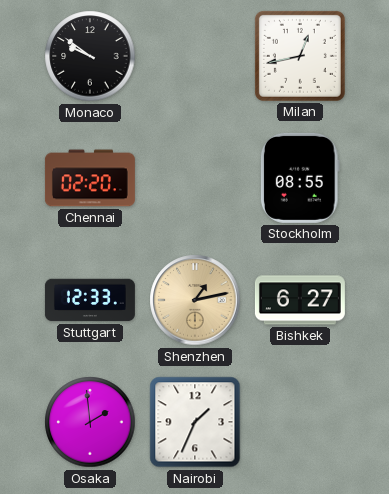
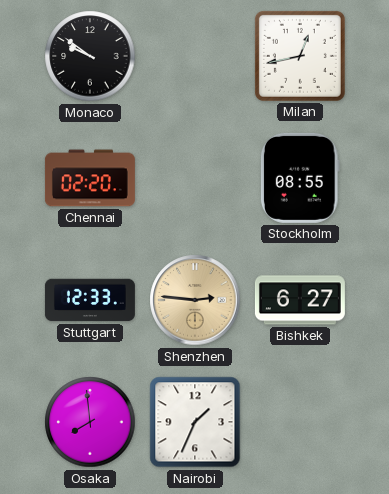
Shenzhen: 1:13 -> 2:46 (195, 300)
Osaka: 1:59 -> 7:59 (90, 422)
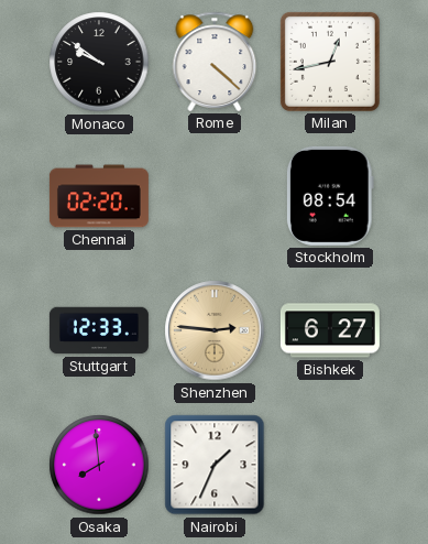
Rome: none -> 4:22 (215, 62)
Stockholm: 08:55 -> 08:54 (330, 196)
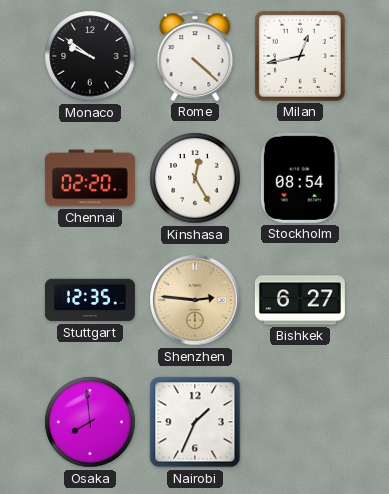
Kinshasa: none -> 12:25 (195, 178)
Stuttgart: 12:33 -> 12:35 (90, 300)
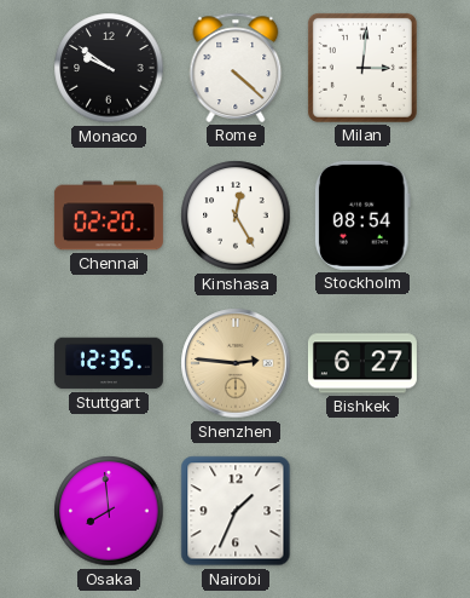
Milan: 12:43 -> 3:01 (362, 68)
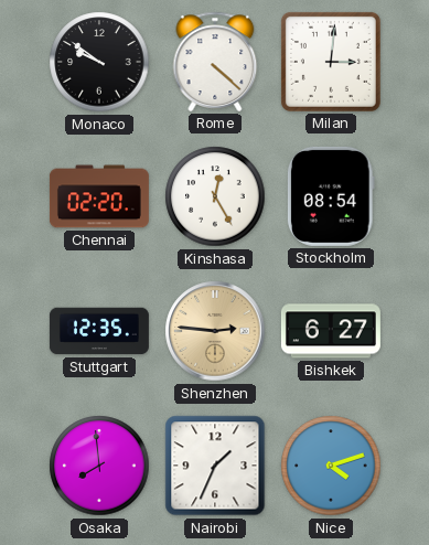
Nice: none -> 4:12 (331, 466)
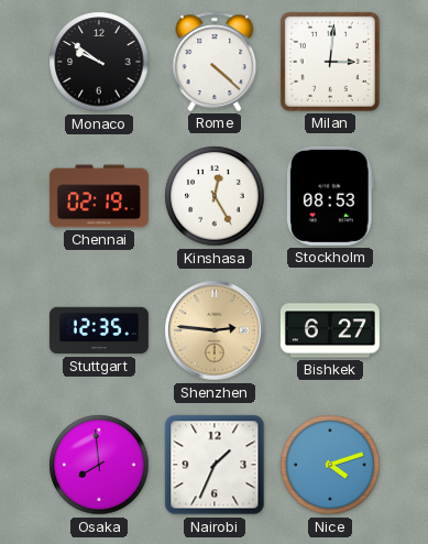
Chennai: 02:20 -> 02:19 (99, 196)
Stockholm: 08:54 -> 08:53 (330, 196)
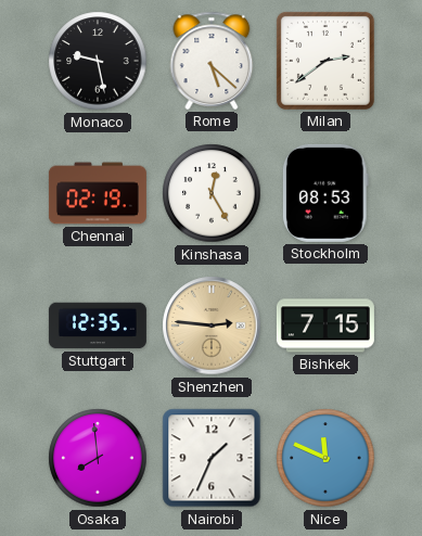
Monaco: 9:51 -> 9:28 (98, 61)
Rome: 4:22 -> 5:22 (212, 61)
Milan: 3:01 -> 2:39 (325, 61)
Bishkek: 6:27 -> 7:15 (325, 326)
Nice: 4:12 -> 11:49 (325, 458)
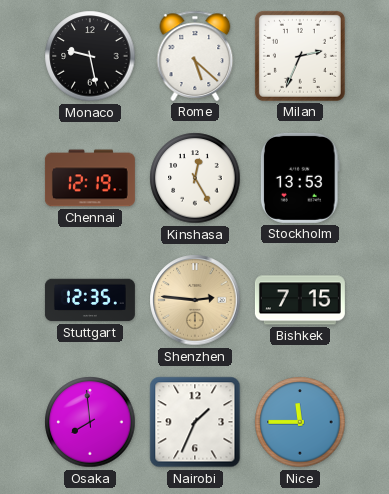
Milan: 2:39 -> 2:34 (300, 56)
Chennai: 02:19 -> 12:19 (90, 178)
Stockholm: 08:53 -> 13:53 (300, 178)
Nice: 11:49 -> 11:45 (300, 422)
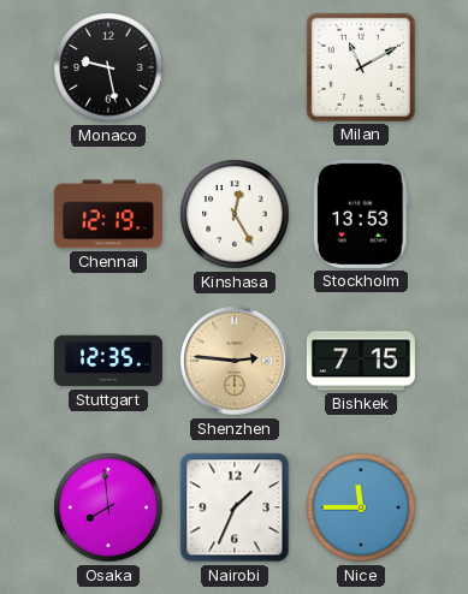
Rome: 5:22 -> none (195, 56)
Milan: 2:34 -> 11:10 (361, 67)
